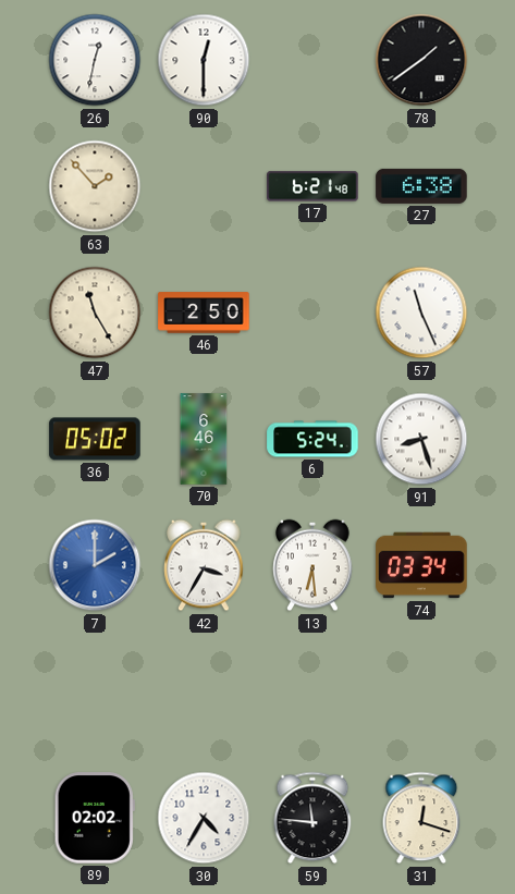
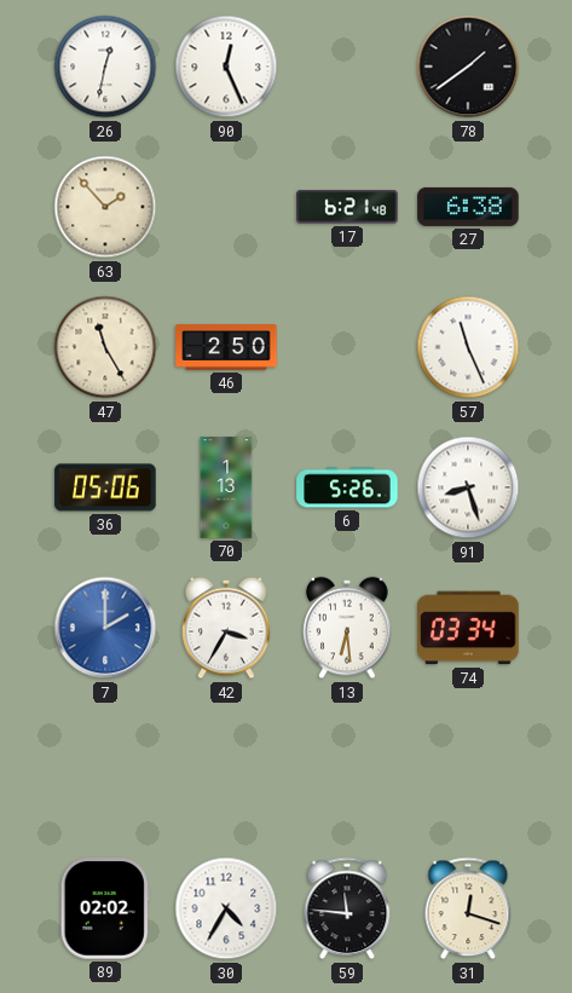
90: 12:30 -> 12:26 (226, 67)
36: 05:02 -> 05:06 (105, 487)
70: 6:46 -> 1:13 (226, 487)
6: 5:24 -> 5:26 (347, 487)
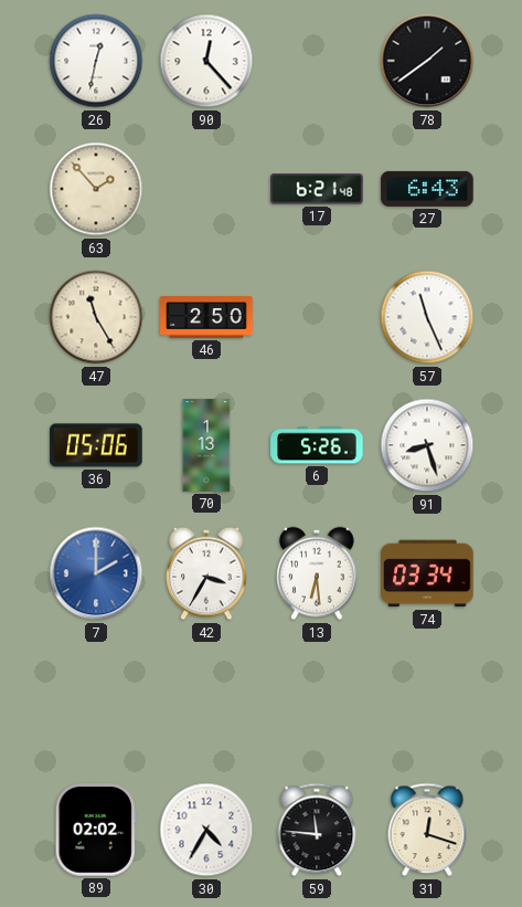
90: 12:26 -> 12:23 (206, 61)
27: 6:38 -> 6:43 (427, 189)
